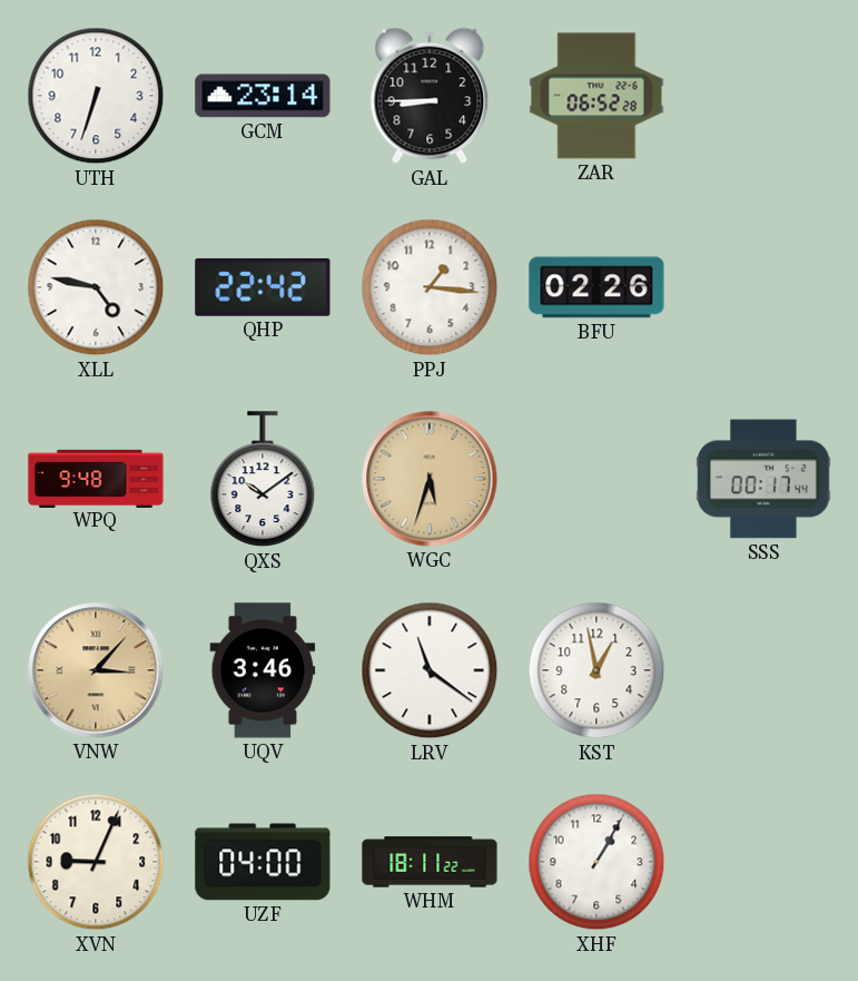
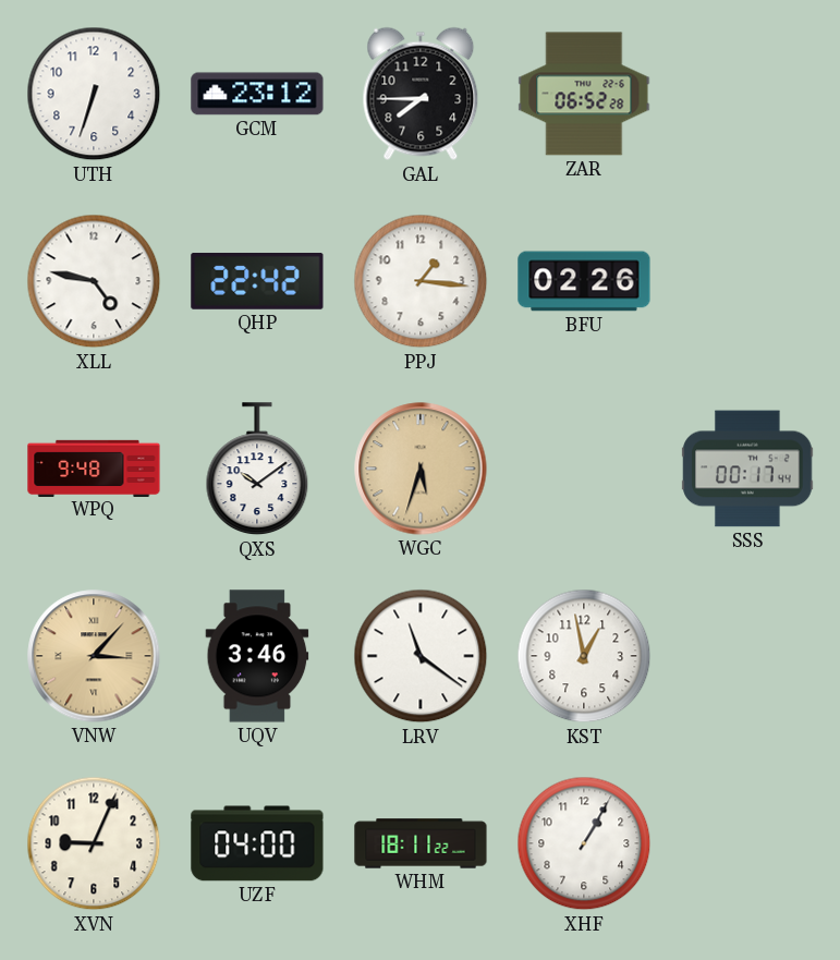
GCM: 23:14 -> 23:12 (257, 94)
GAL: 8:45 -> 7:45 (421, 94)
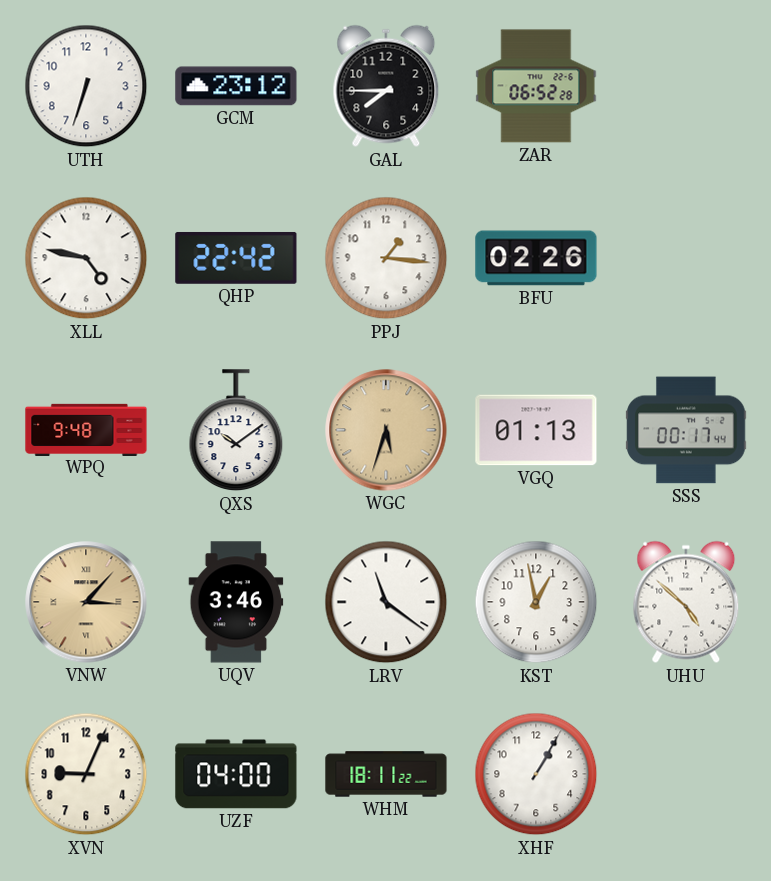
VGQ: none -> 01:13 (536, 430)
UHU: none -> 4:52 (686, 602)
